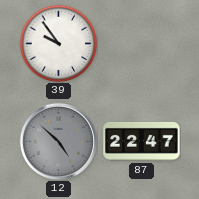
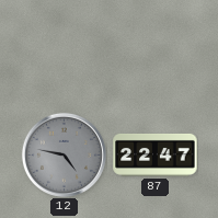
39: 9:54 -> none (58, 43)
12: 4:52 -> 4:47 (64, 154)
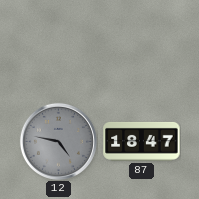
87: 22:47 -> 18:47 (142, 141)
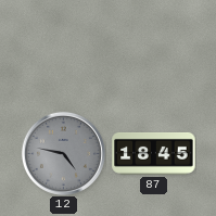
87: 18:47 -> 18:45 (154, 153)
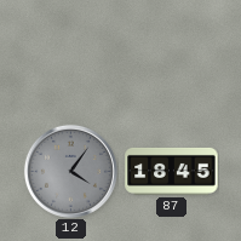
12: 4:47 -> 4:06 (70, 171)
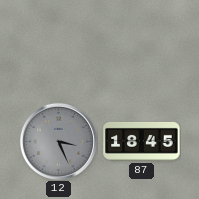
12: 4:06 -> 3:26 (58, 141)
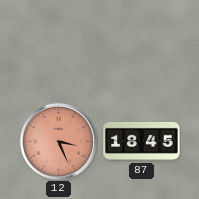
12 dial: grey -> salmon (58, 141)
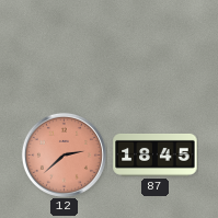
12: 3:26 -> 2:38 (64, 154)
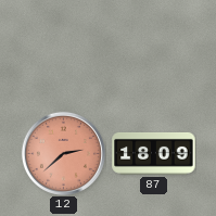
87: 18:45 -> 18:09 (154, 153)
